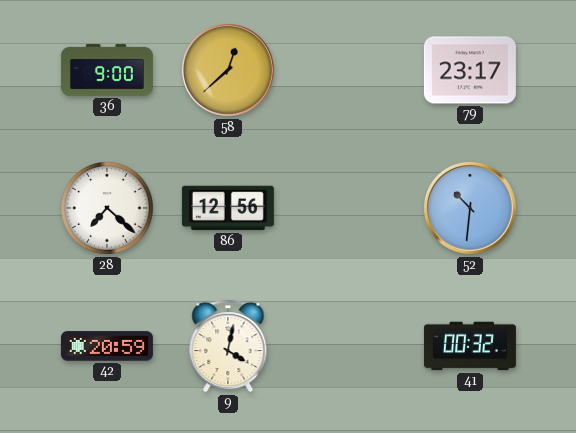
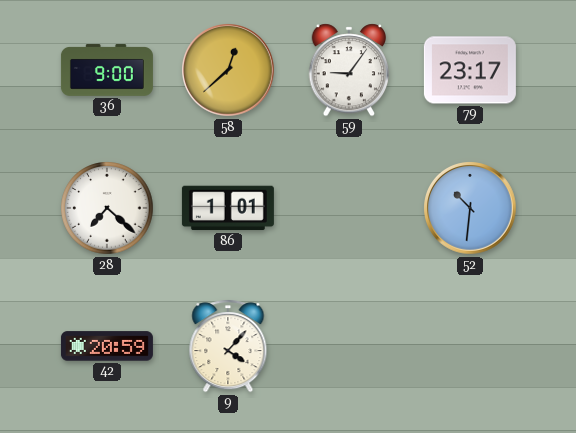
59: none -> 9:06 (349, 70)
86: 12:56 -> 1:01 (228, 208)
9: 4:02 -> 4:07 (228, 346)
41: 00:32 -> none (470, 346)
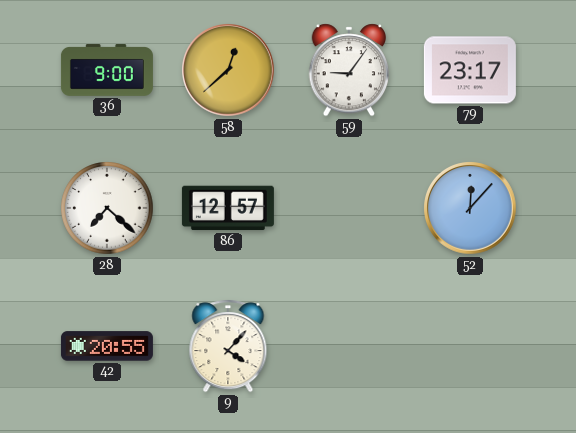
86: 1:01 -> 12:57 (228, 208)
52: 10:31 -> 12:07 (470, 208)
42: 20:59 -> 20:55 (107, 346)
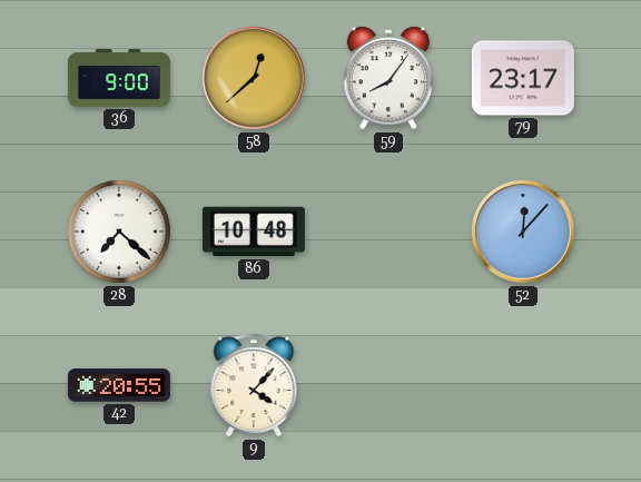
59: 9:06 -> 8:06 (388, 78)
86: 12:57 -> 10:48 (254, 232)
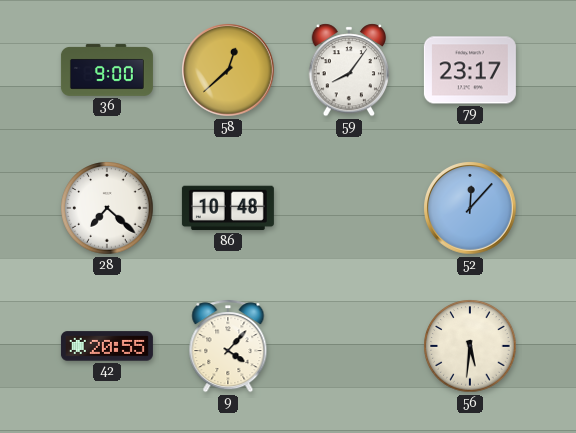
56: none -> 5:31 (470, 346)
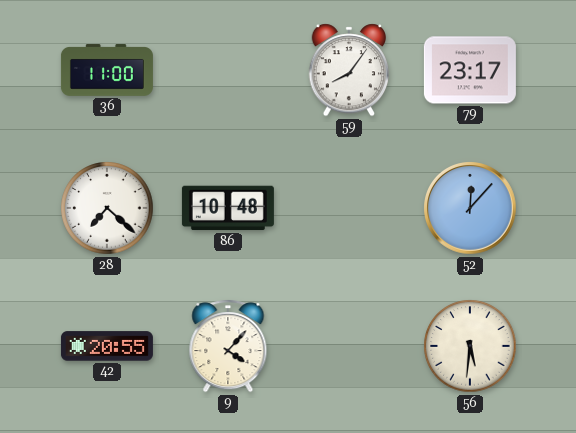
36: 9:00 -> 11:00 (107, 70)
58: 12:38 -> none (228, 70)
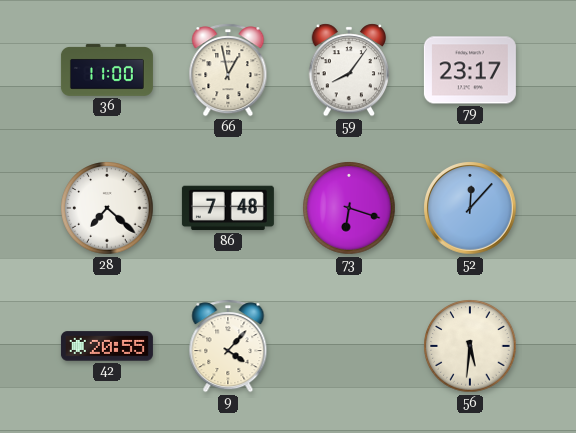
66: none -> 12:58 (228, 70)
86: 10:48 -> 7:48 (228, 208)
73: none -> 6:18 (349, 208)
